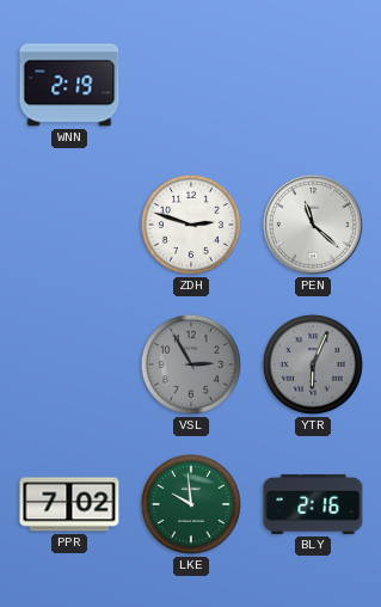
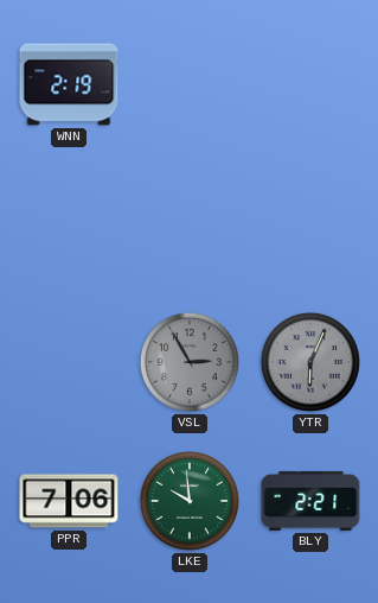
ZDH: 2:48 -> none (191, 225)
PEN: 11:22 -> none (313, 225)
PPR: 7:02 -> 7:06 (69, 501)
BLY: 2:16 -> 2:21 (310, 501)
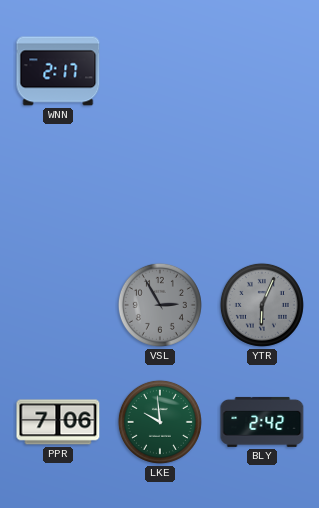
WNN: 2:19 -> 2:17 (58, 71)
BLY: 2:21 -> 2:42 (262, 422)
